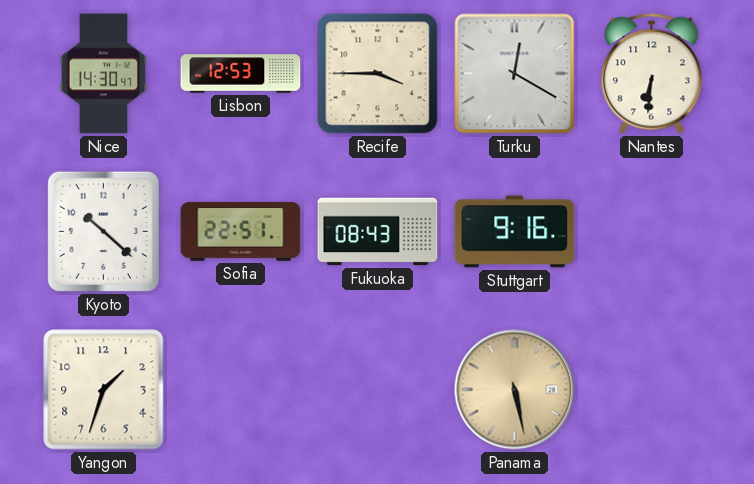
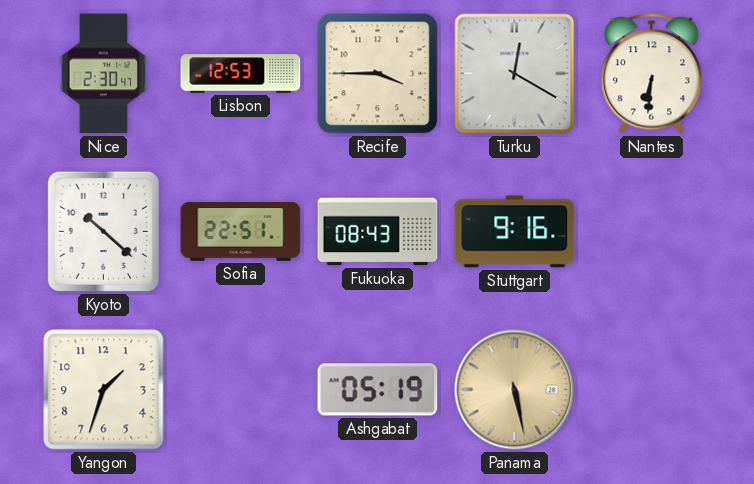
Nice: 14:30 -> 2:30 (104, 74)
Ashgabat: none -> 05:19 (378, 390)
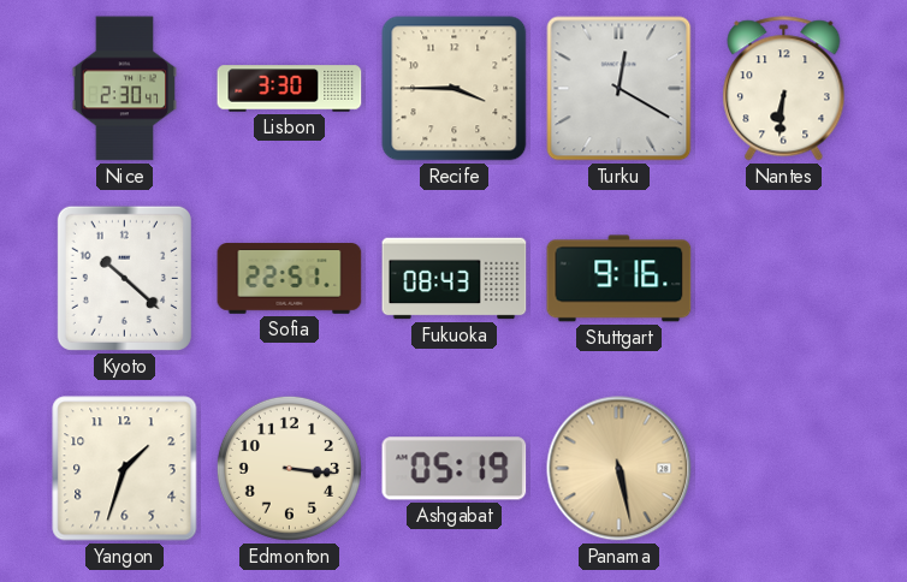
Lisbon: 12:53 -> 3:30 (290, 89)
Edmonton: none -> 3:16 (289, 468)
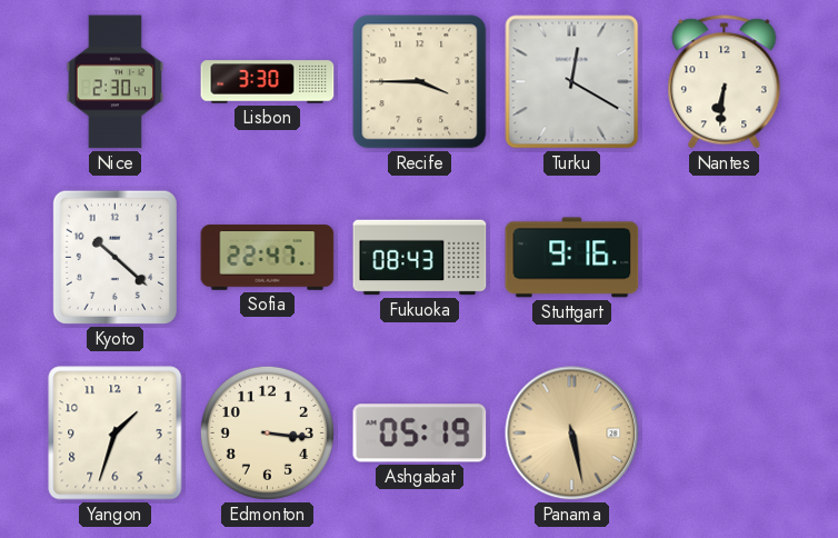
Sofia: 22:51 -> 22:47 (268, 258)
